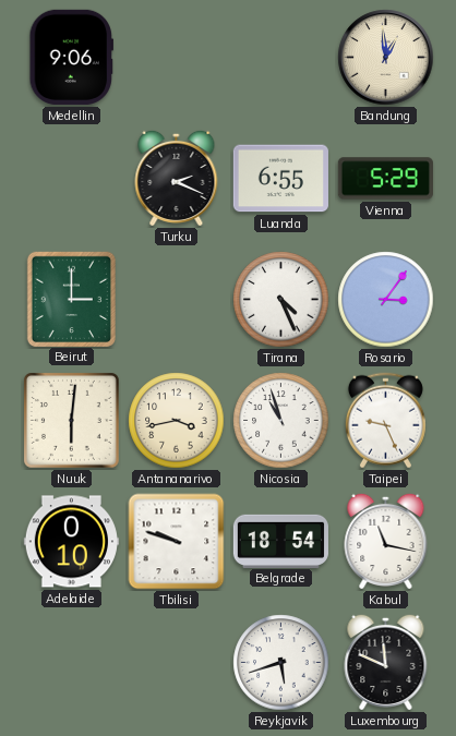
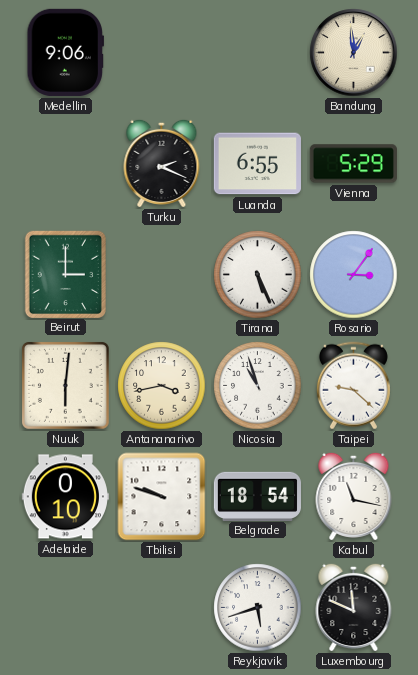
Tirana: 4:26 -> 5:26 (258, 275)
Taipei: 9:26 -> 9:22 (353, 386)
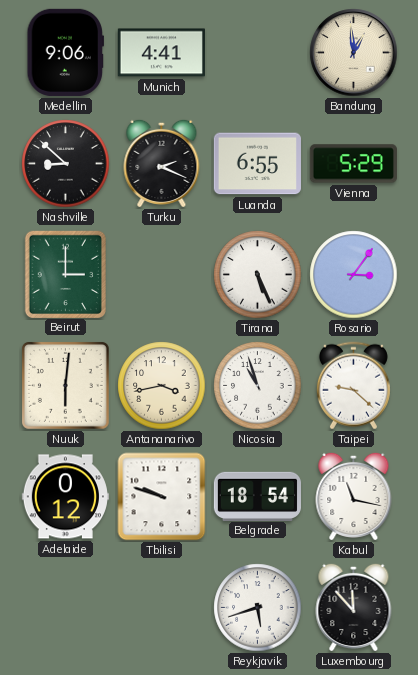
Munich: none -> 4:41 (161, 53)
Nashville: none -> 8:52 (66, 164)
Adelaide: 0:10 -> 0:12 (65, 497)
Luxembourg: 11:49 -> 11:53 (354, 607)
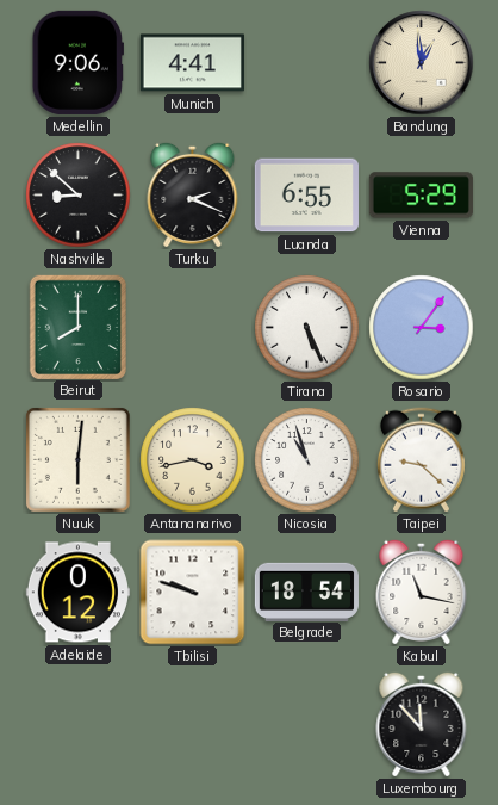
Beirut: 3:00 -> 8:00 (77, 327)
Reykjavik: 5:42 -> none (258, 608)
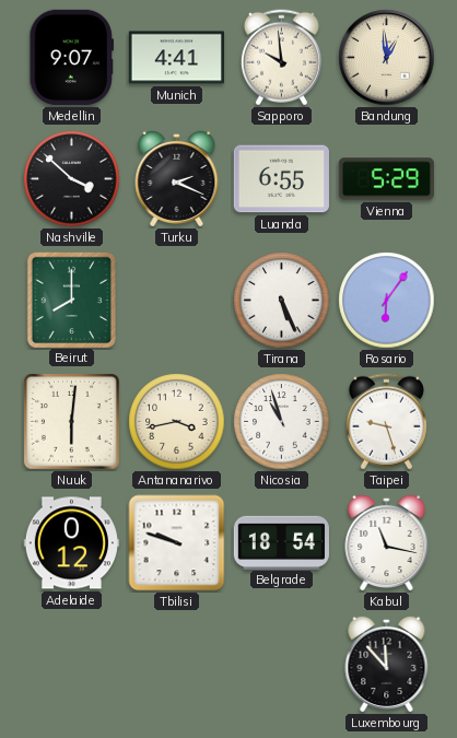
Medellin: 9:06 -> 9:07 (71, 57)
Sapporo: none -> 9:59 (281, 58)
Nashville: 8:52 -> 3:52 (72, 179)
Rosario: 3:06 -> 6:06 (387, 301)
Taipei: 9:22 -> 9:27 (386, 422)
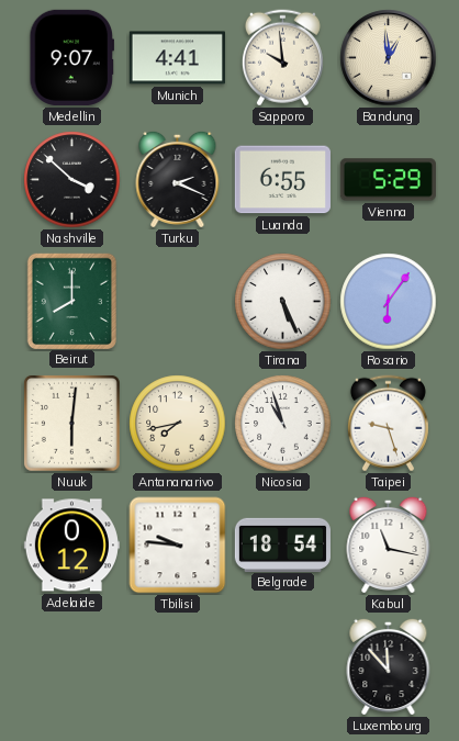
Antananarivo: 3:43 -> 7:43 (178, 424)
Tbilisi: 9:48 -> 9:46 (178, 546)
